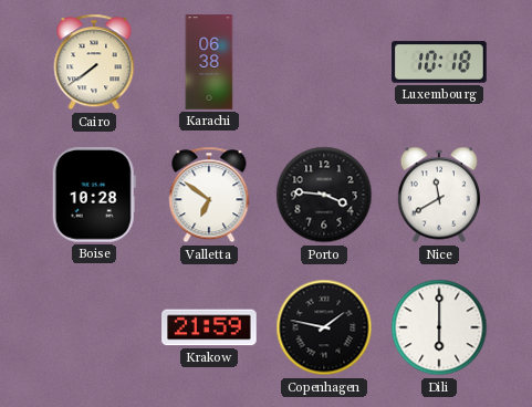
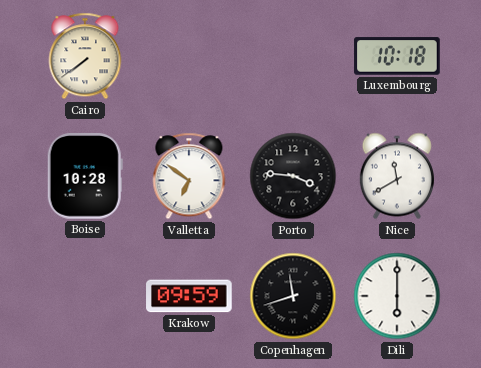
Karachi: 06:38 -> none (209, 62)
Krakow: 21:59 -> 09:59 (189, 296)
Copenhagen: 1:47 -> 11:42 (293, 296)
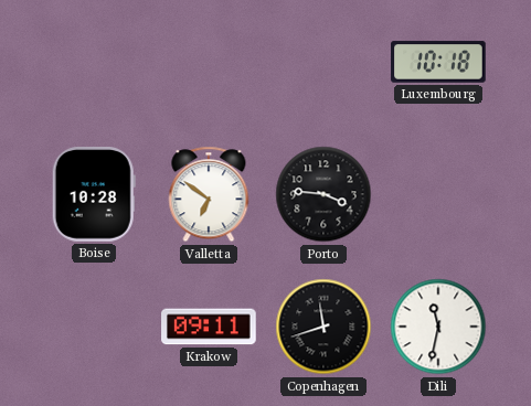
Cairo: 7:39 -> none (85, 56)
Nice: 11:40 -> none (397, 176)
Krakow: 09:59 -> 09:11 (209, 327)
Dili: 6:00 -> 11:32 (438, 327)
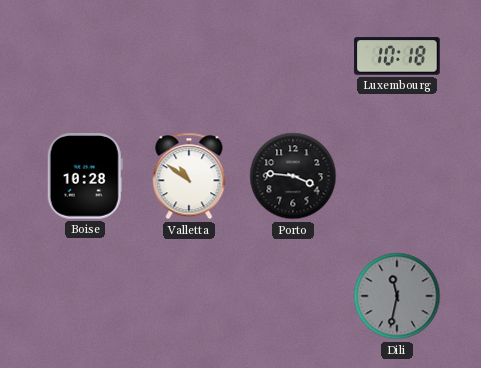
Valletta: 6:51 -> 10:51 (189, 176)
Krakow: 09:11 -> none (209, 327)
Copenhagen: 11:42 -> none (323, 327)
Dili dial: white -> grey (397, 296)
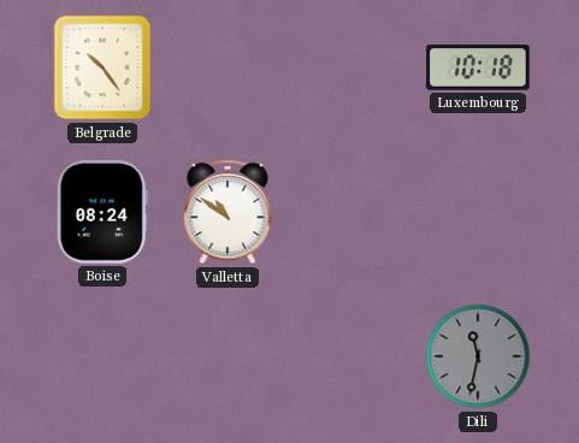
Belgrade: none -> 10:24 (102, 67)
Boise: 10:28 -> 08:24 (102, 213)
Porto: 3:46 -> none (293, 176)
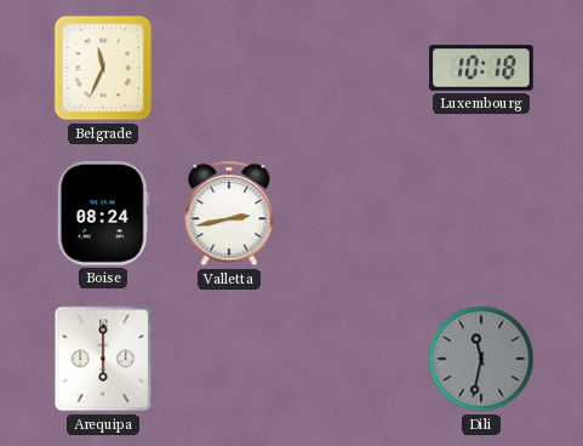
Belgrade: 10:24 -> 11:34 (103, 68)
Valletta: 10:51 -> 2:43 (229, 213)
Arequipa: none -> 6:00 (103, 359)
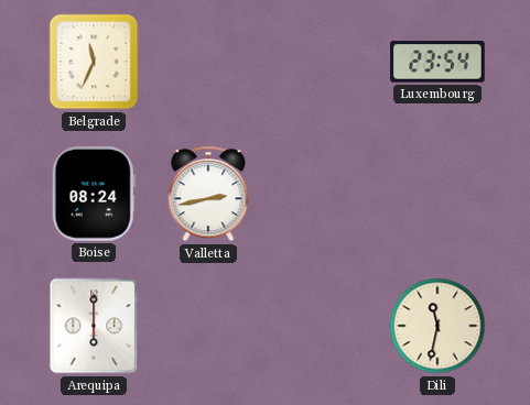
Luxembourg: 10:18 -> 23:54 (437, 62)
Dili dial: grey -> cream (437, 326)
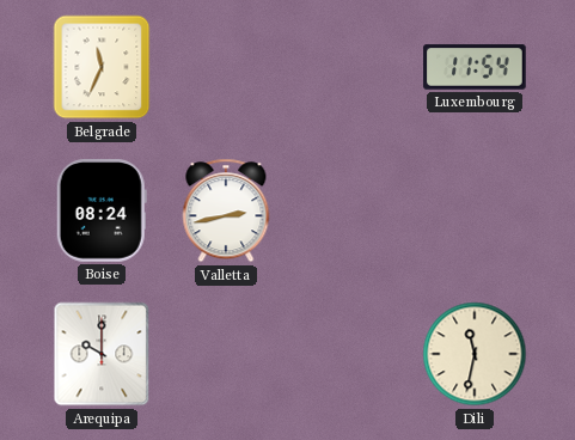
Luxembourg: 23:54 -> 11:54 (475, 67)
Arequipa: 6:00 -> 10:00 (102, 354)
